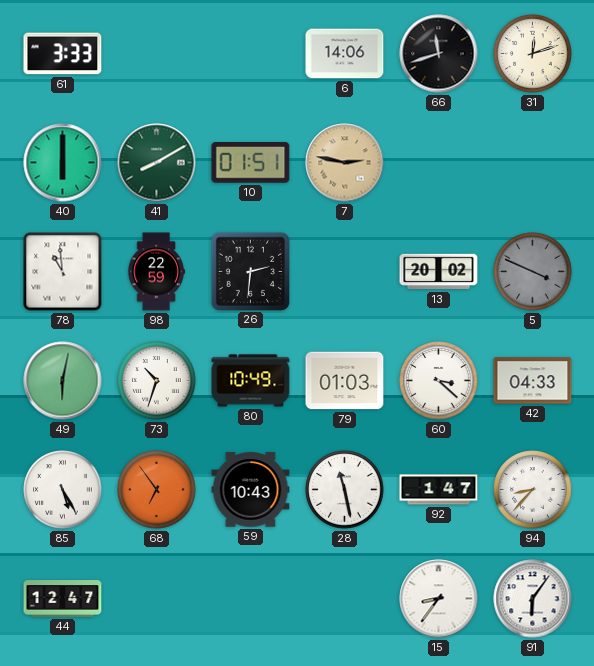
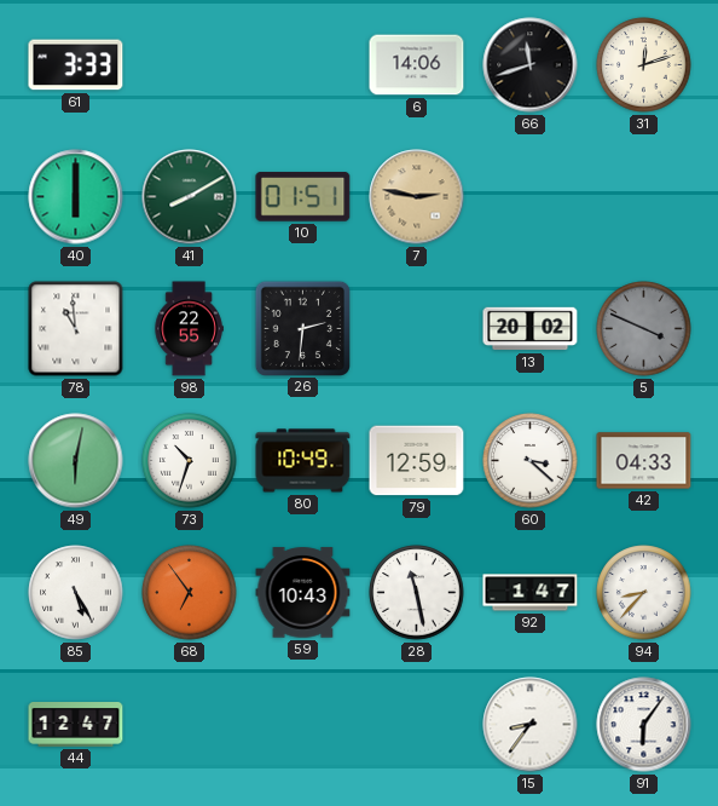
98: 22:59 -> 22:55 (189, 329)
79: 01:03 -> 12:59 (417, 461)
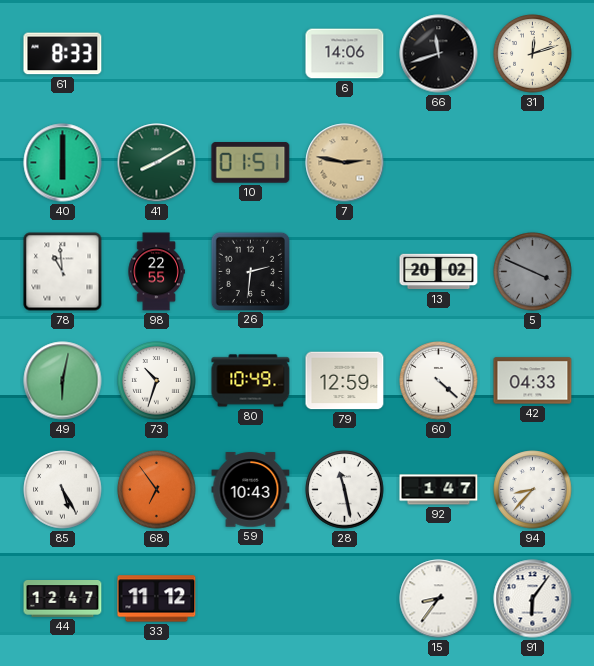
61: 3:33 -> 8:33 (63, 54)
60: 3:22 -> 4:22 (439, 381)
33: none -> 11:12 (157, 599)
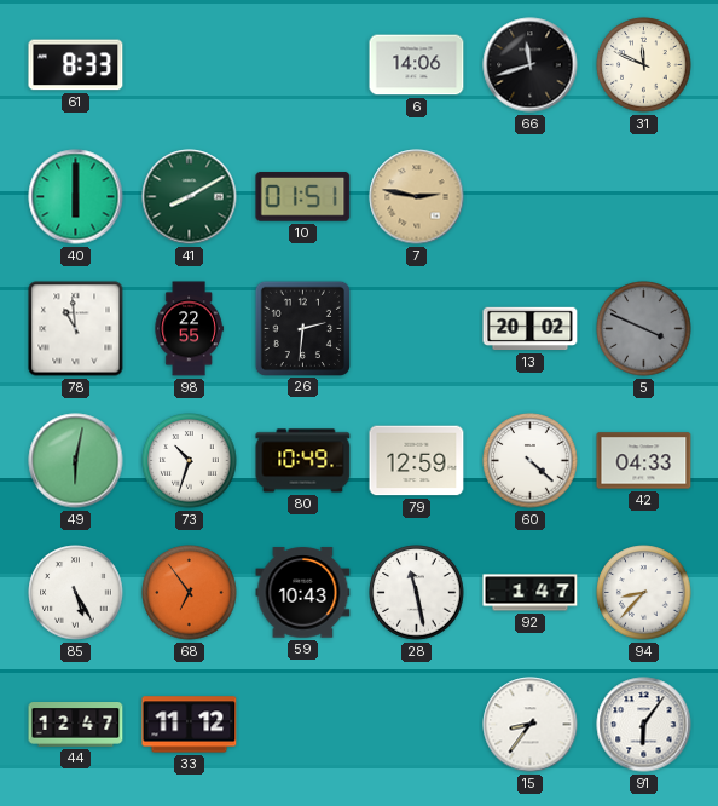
31: 12:12 -> 11:49 (644, 65)
